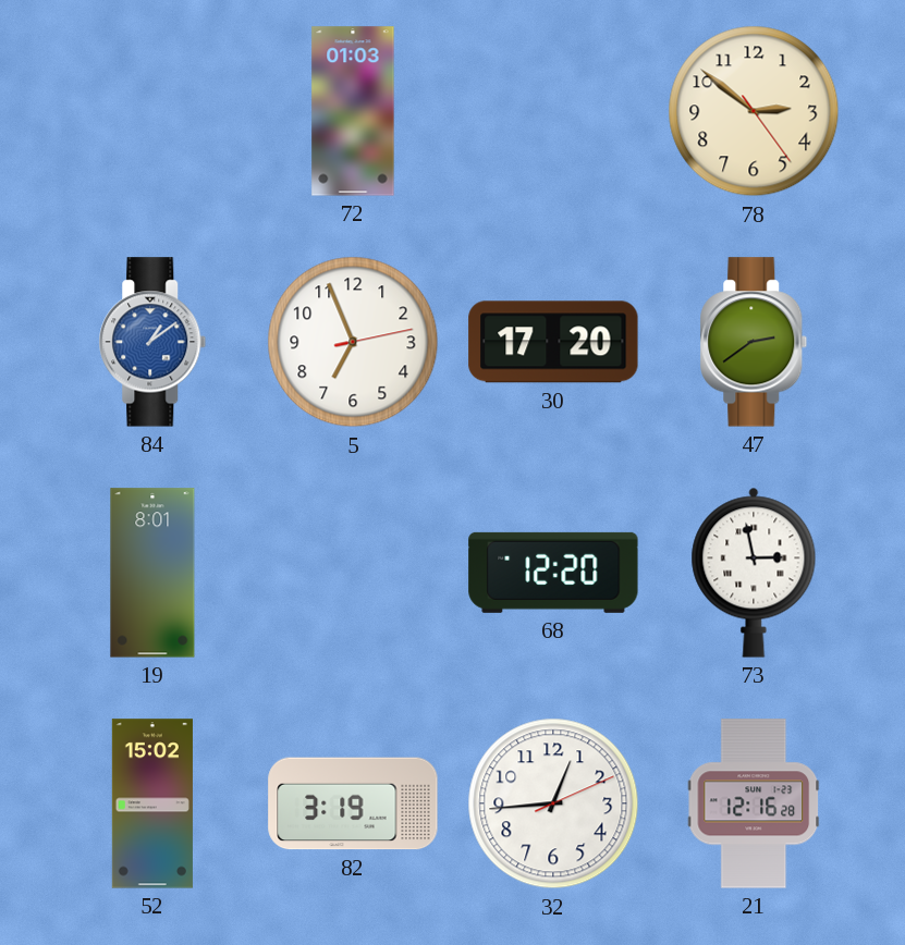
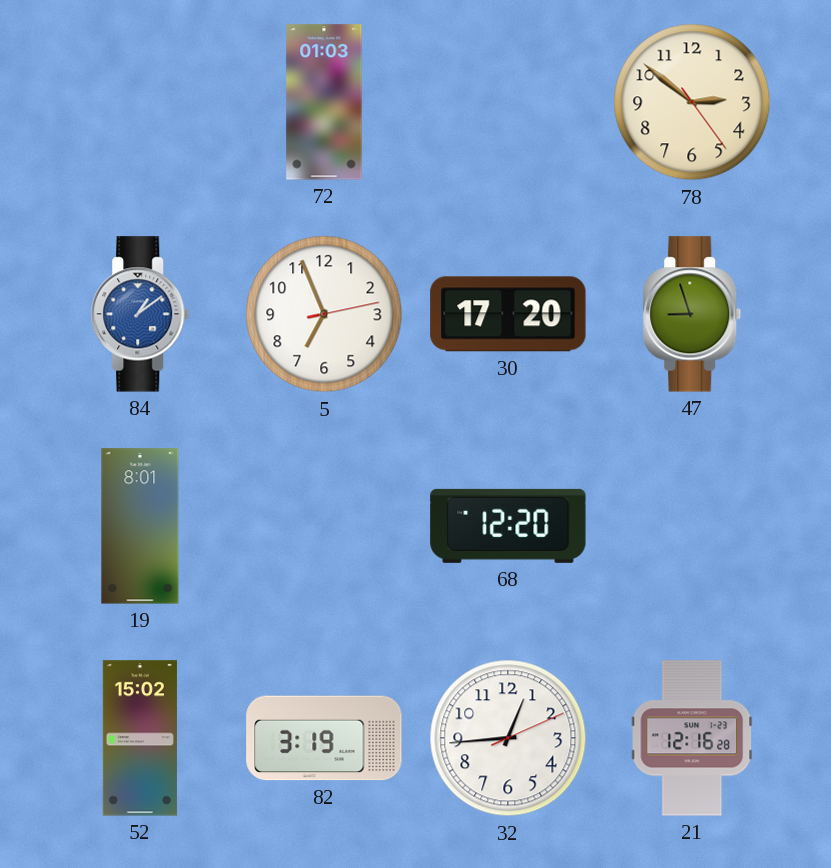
47: 2:39 -> 8:57 (692, 314)
73: 2:58 -> none (754, 573)
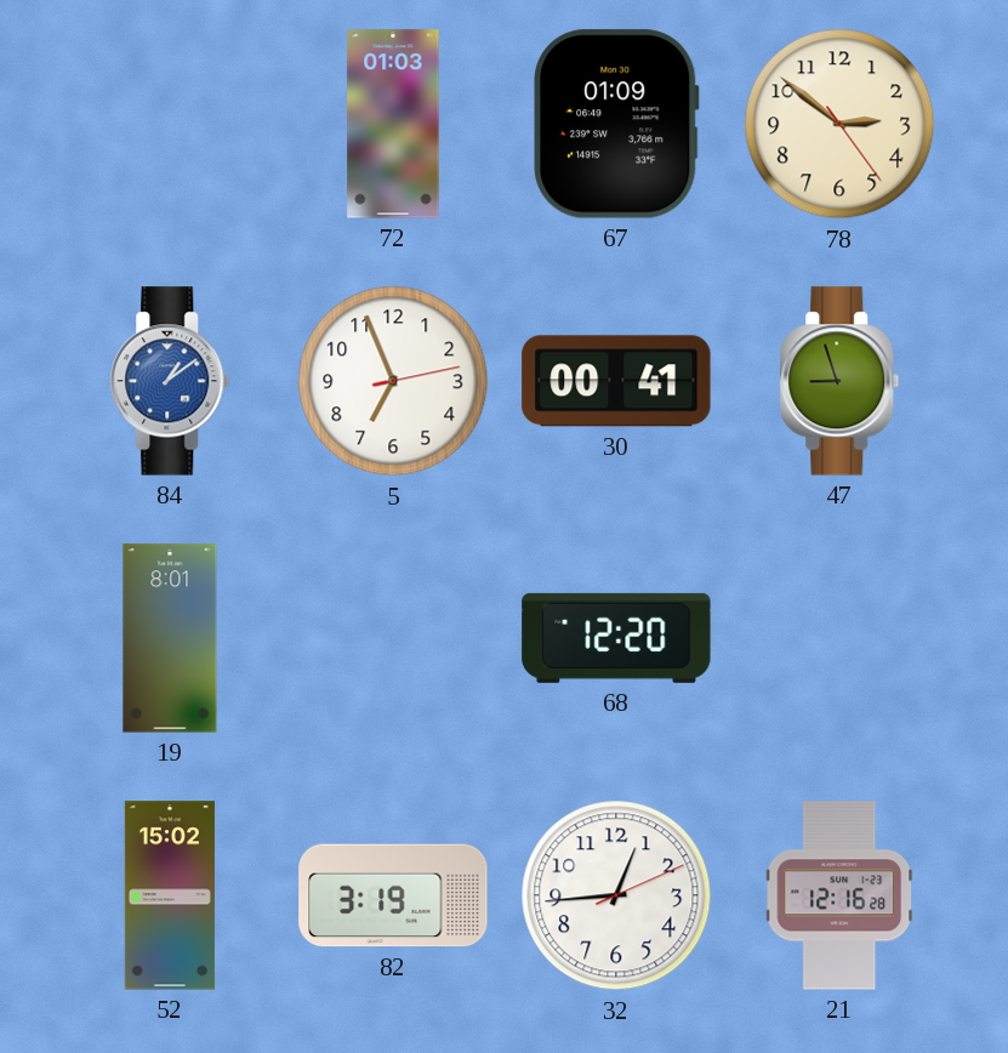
67: none -> 01:09 (616, 124)
30: 17:20 -> 00:41 (616, 381)
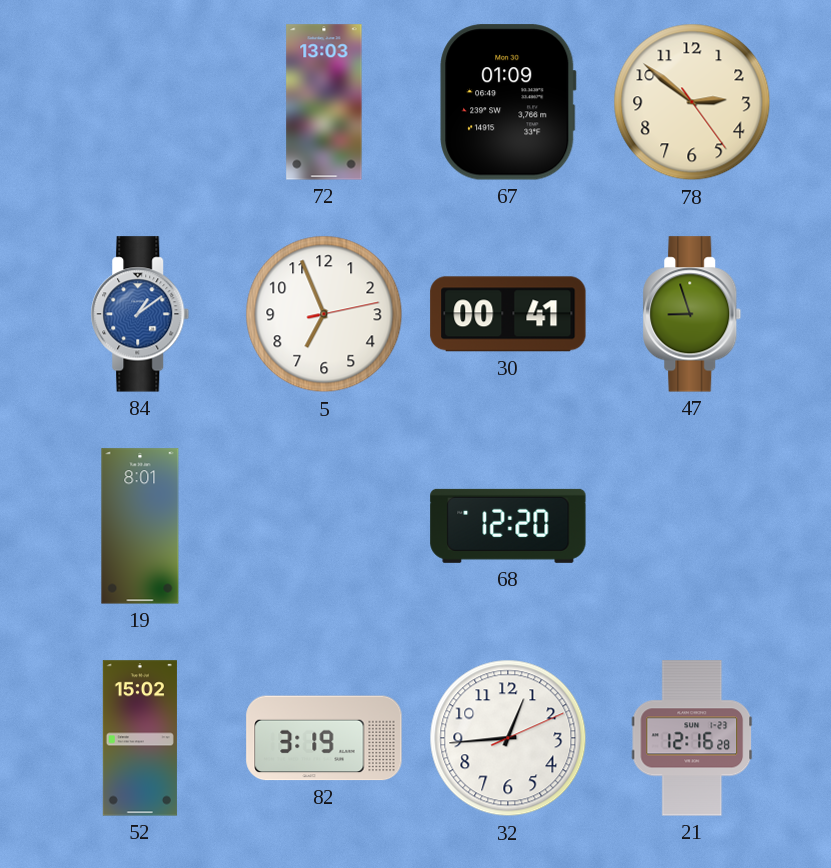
72: 01:03 -> 13:03 (324, 102)
